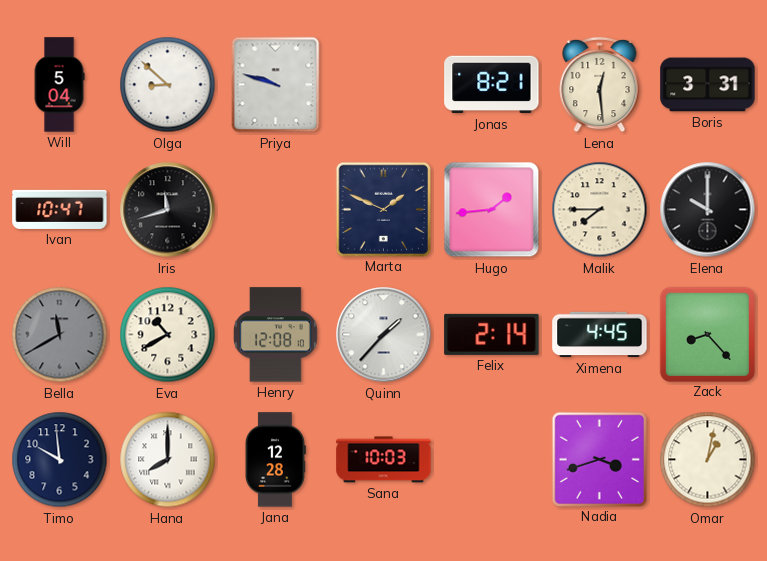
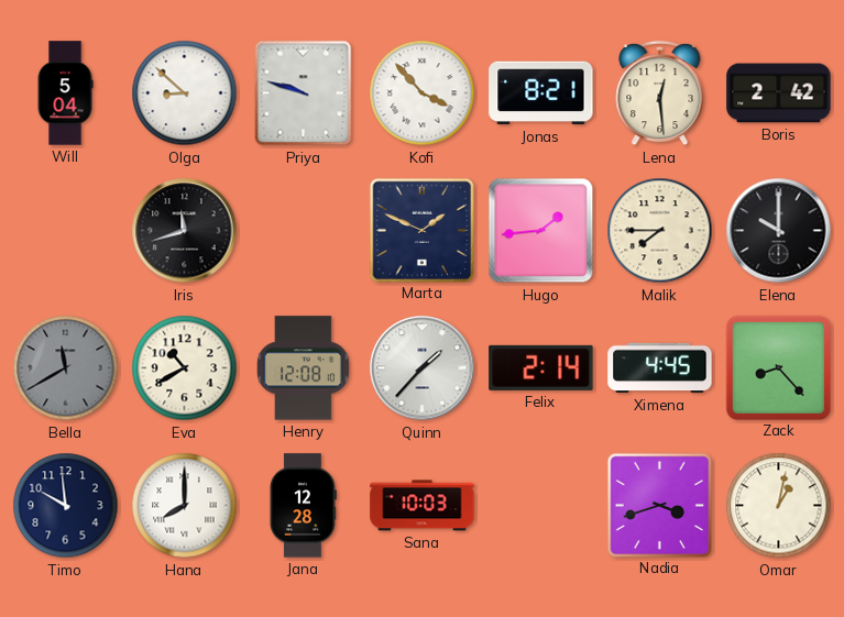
Kofi: none -> 3:53 (423, 93)
Boris: 3:31 -> 2:42 (779, 93)
Ivan: 10:47 -> none (60, 209)
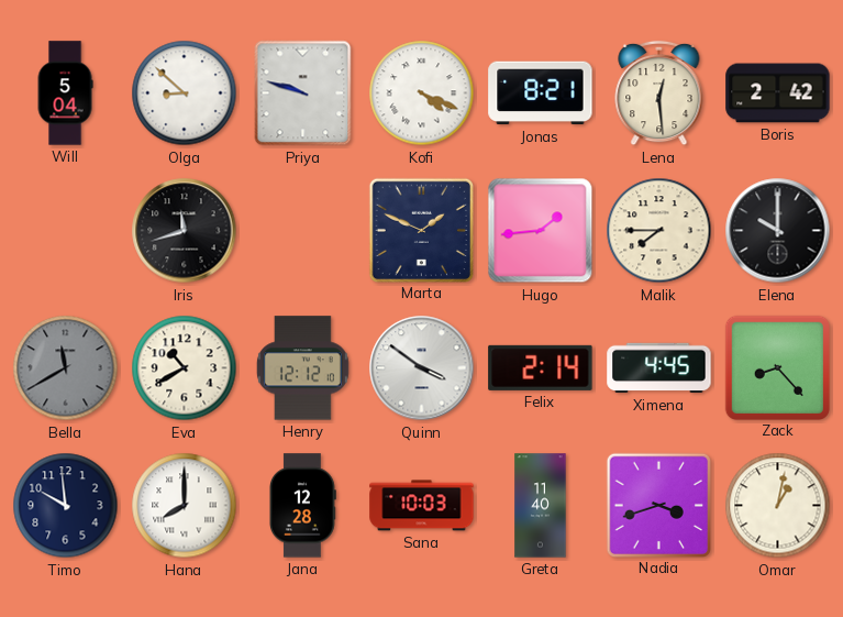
Kofi: 3:53 -> 4:19 (422, 93)
Henry: 12:08 -> 12:12 (302, 368)
Quinn: 1:37 -> 3:51 (422, 368)
Greta: none -> 11:40 (541, 506)
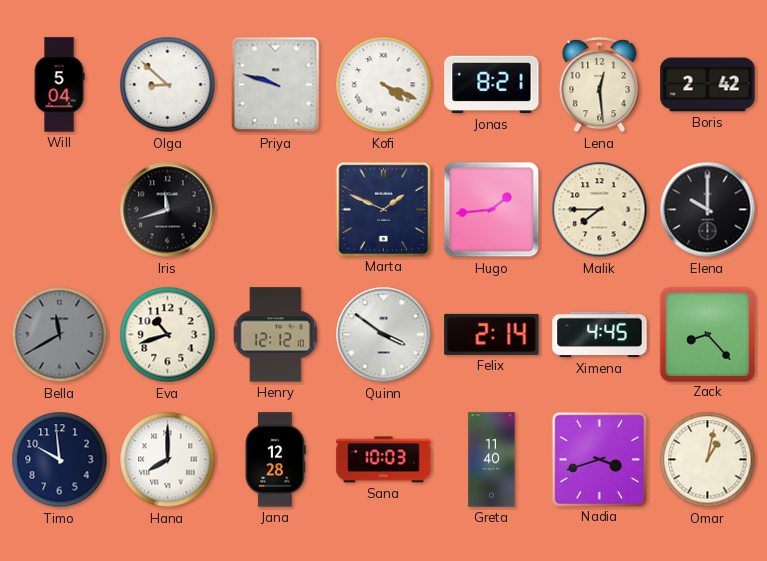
Eva: 10:40 -> 10:42 (168, 335)
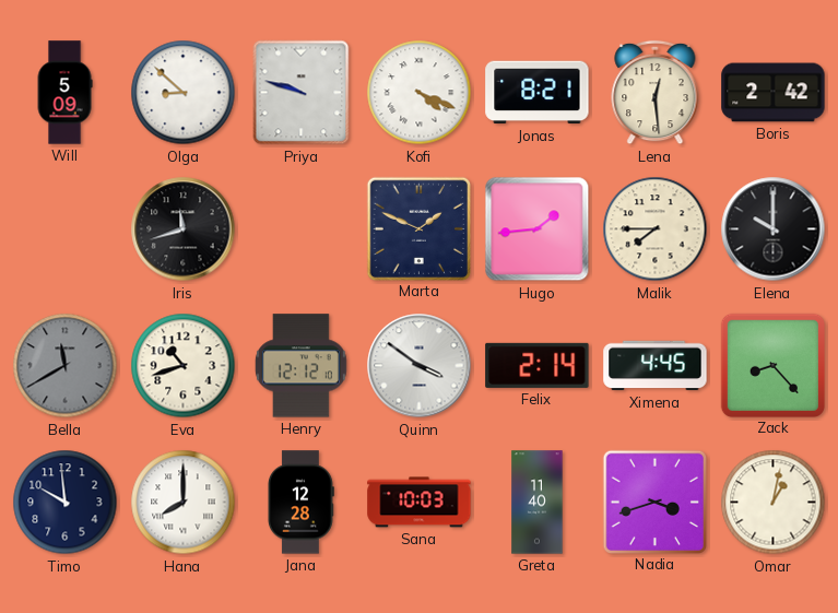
Will: 5:04 -> 5:09 (64, 93)
